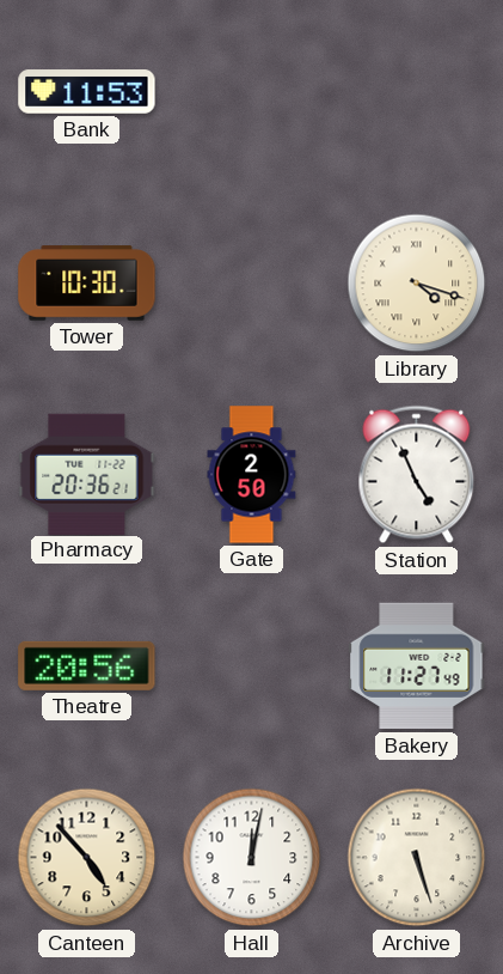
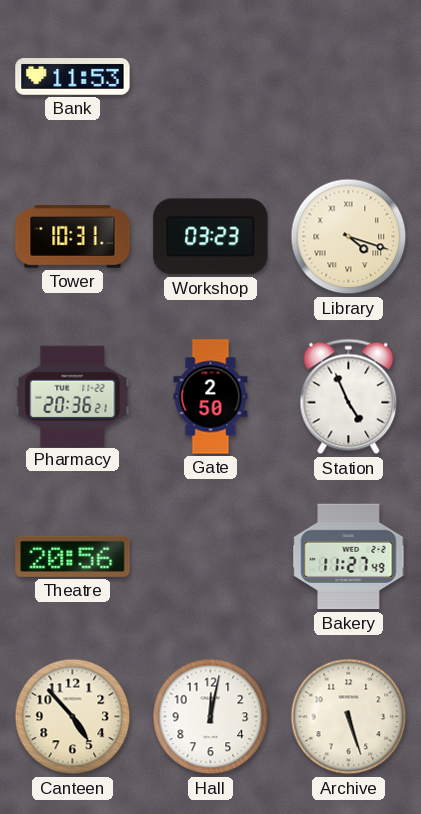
Tower: 10:30 -> 10:31 (73, 237)
Workshop: none -> 03:23 (211, 237)
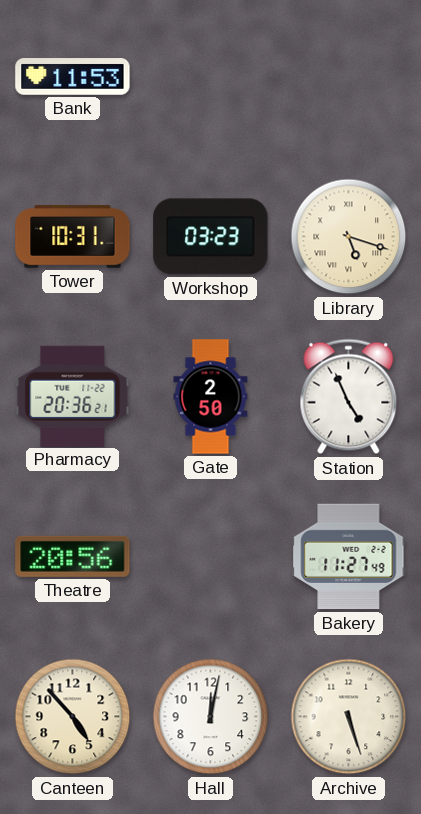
Library: 4:18 -> 5:18 (349, 237)
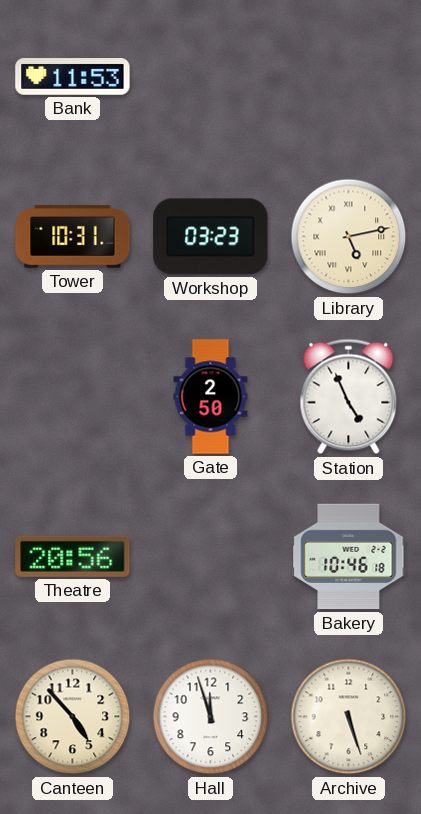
Library: 5:18 -> 5:13 (349, 237)
Pharmacy: 20:36 -> none (73, 396)
Bakery: 11:27 -> 10:46 (349, 557)
Hall: 12:02 -> 11:57 (211, 717)
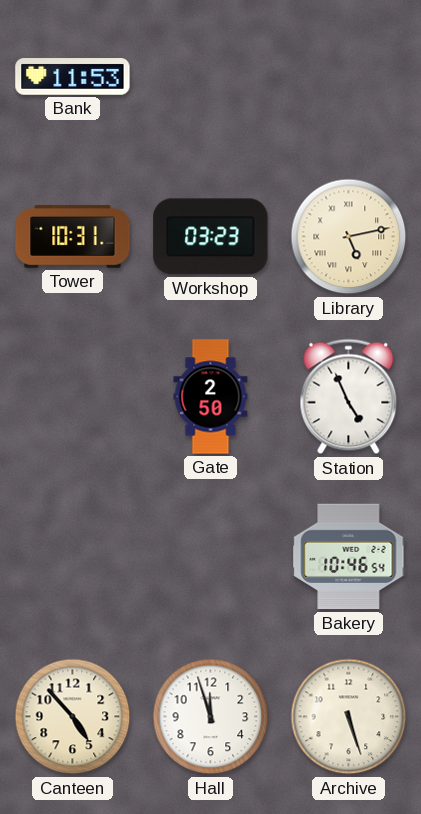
Theatre: 20:56 -> none (73, 556)
Bakery: 10:46:18 -> 10:46:54 (349, 557)
